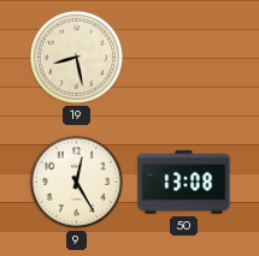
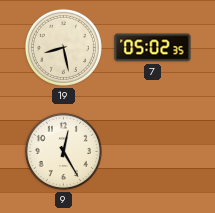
7: none -> 05:02 (153, 48)
50: 13:08 -> none (184, 183)
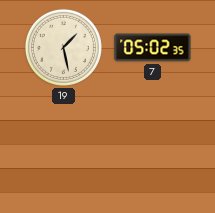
19: 8:28 -> 1:28 (63, 47)
9: 12:25 -> none (63, 151)
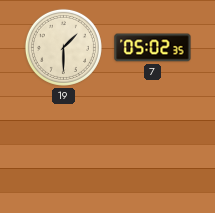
19: 1:28 -> 1:30 (63, 47)
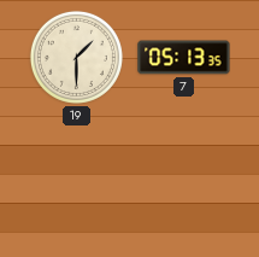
7: 05:02 -> 05:13 (184, 58)
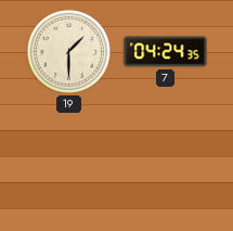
7: 05:13 -> 04:24 (166, 52)
